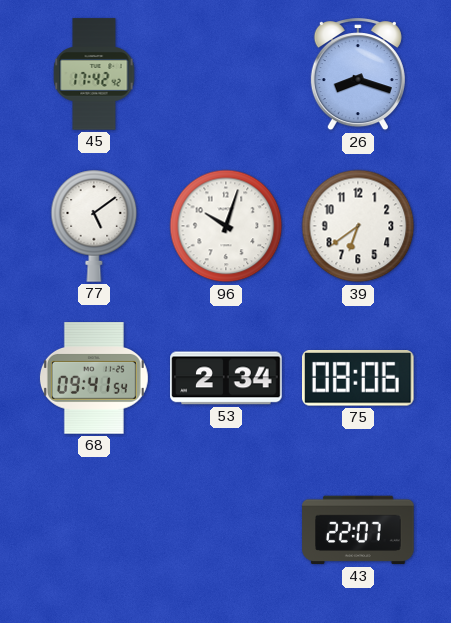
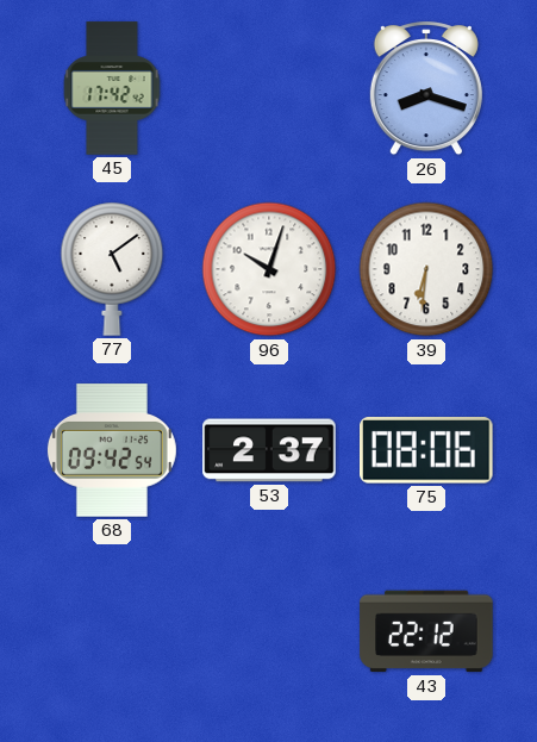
39: 6:39 -> 6:31 (426, 269)
68: 09:41 -> 09:42 (112, 450)
53: 2:34 -> 2:37 (269, 450)
43: 22:07 -> 22:12 (426, 631)
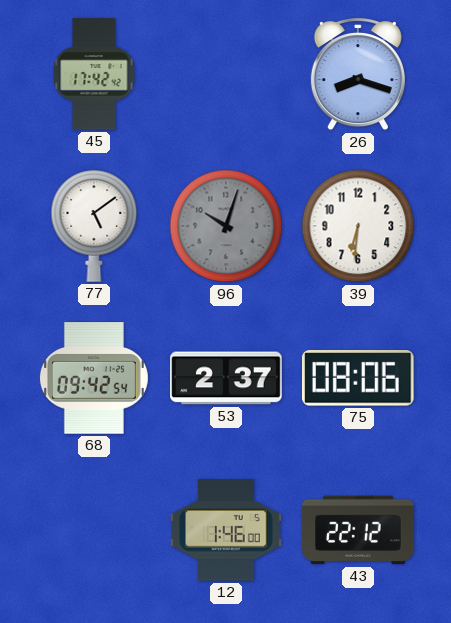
96 dial: white -> grey (226, 226)
12: none -> 1:46 (226, 530)
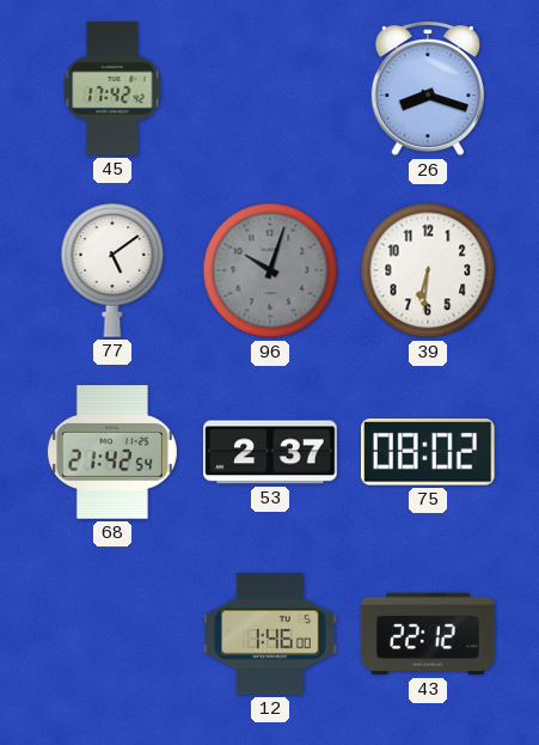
68: 09:42 -> 21:42 (112, 452)
75: 08:06 -> 08:02 (429, 453)
